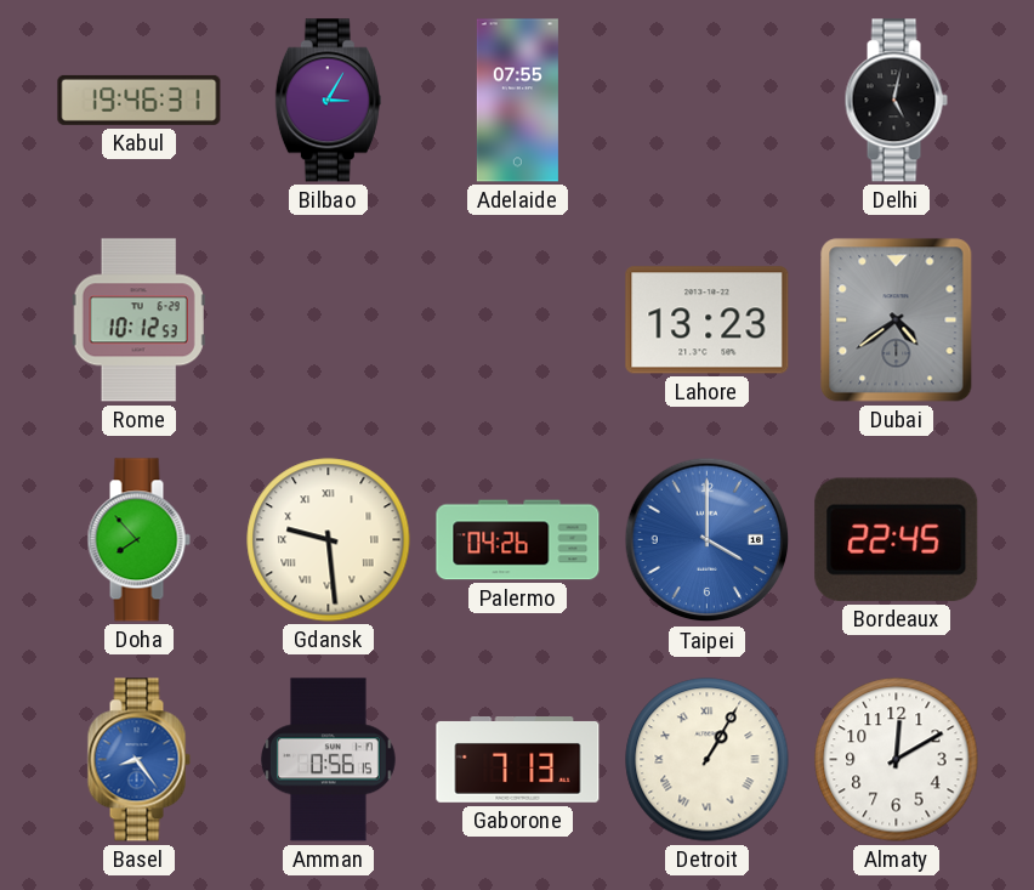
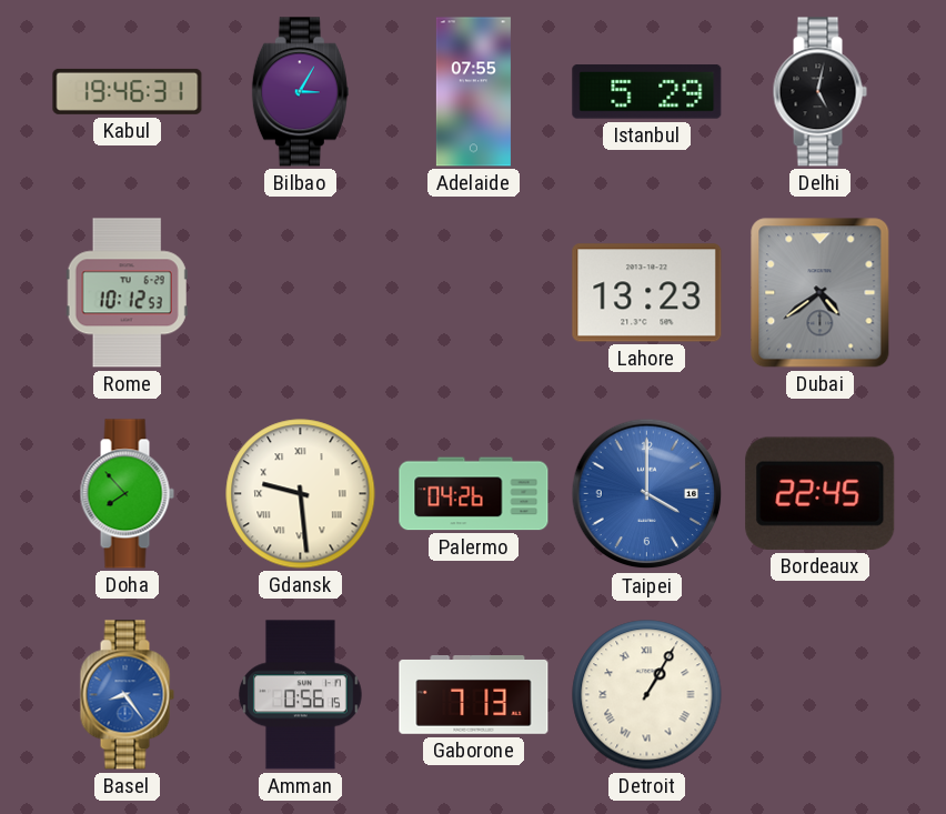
Istanbul: none -> 5:29 (647, 92)
Almaty: 12:10 -> none (897, 760)
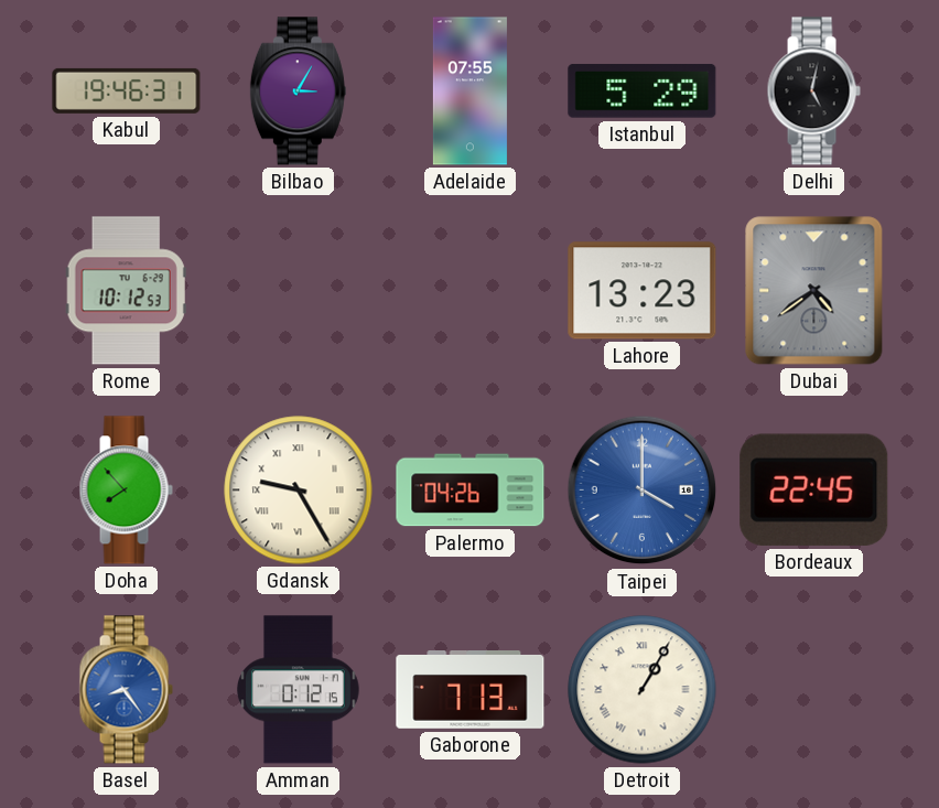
Gdansk: 9:29 -> 9:25 (299, 491)
Amman: 0:56 -> 0:12 (299, 690)
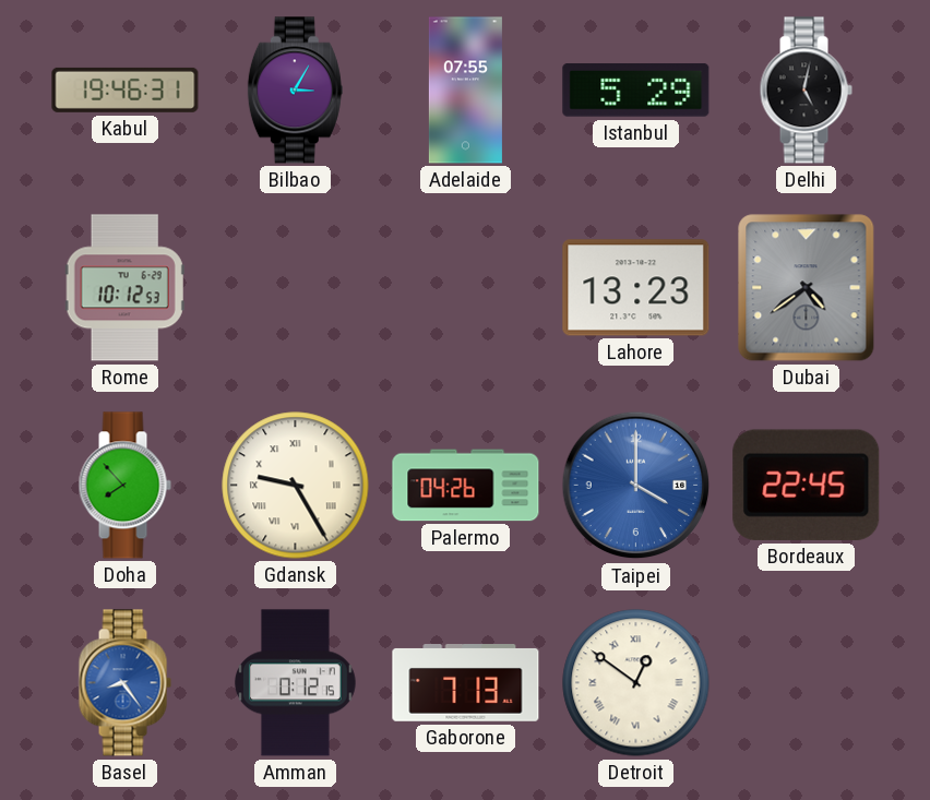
Detroit: 1:05 -> 12:51 (636, 683)
